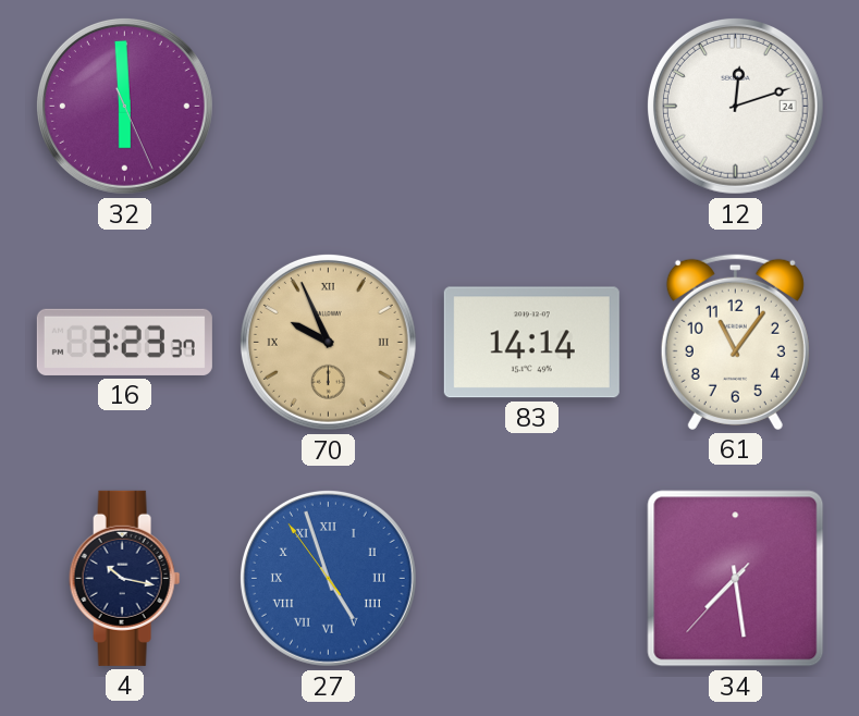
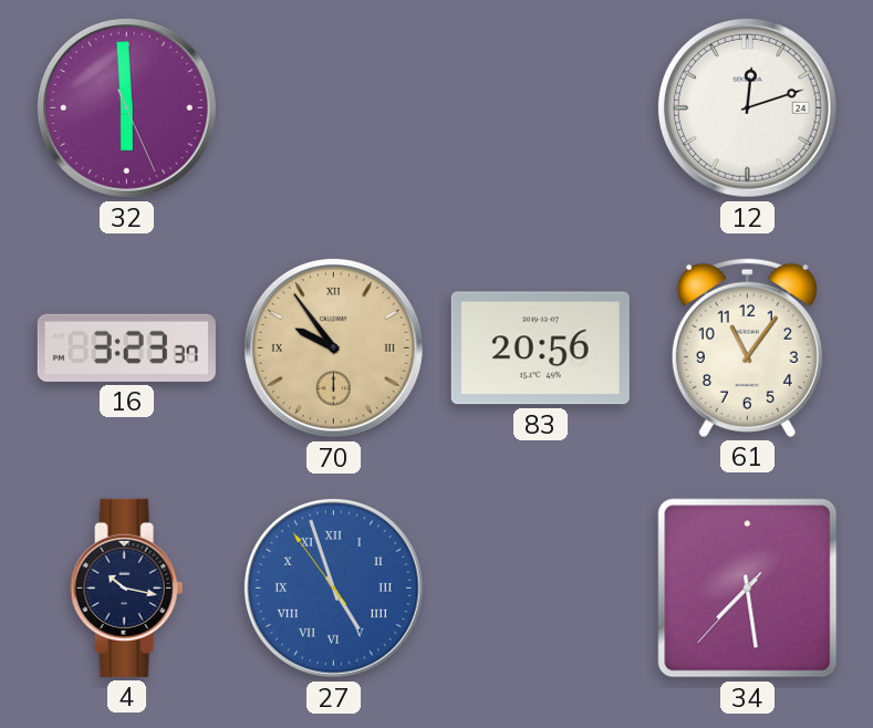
70: 9:56 -> 9:54 (333, 347)
83: 14:14 -> 20:56 (540, 349)
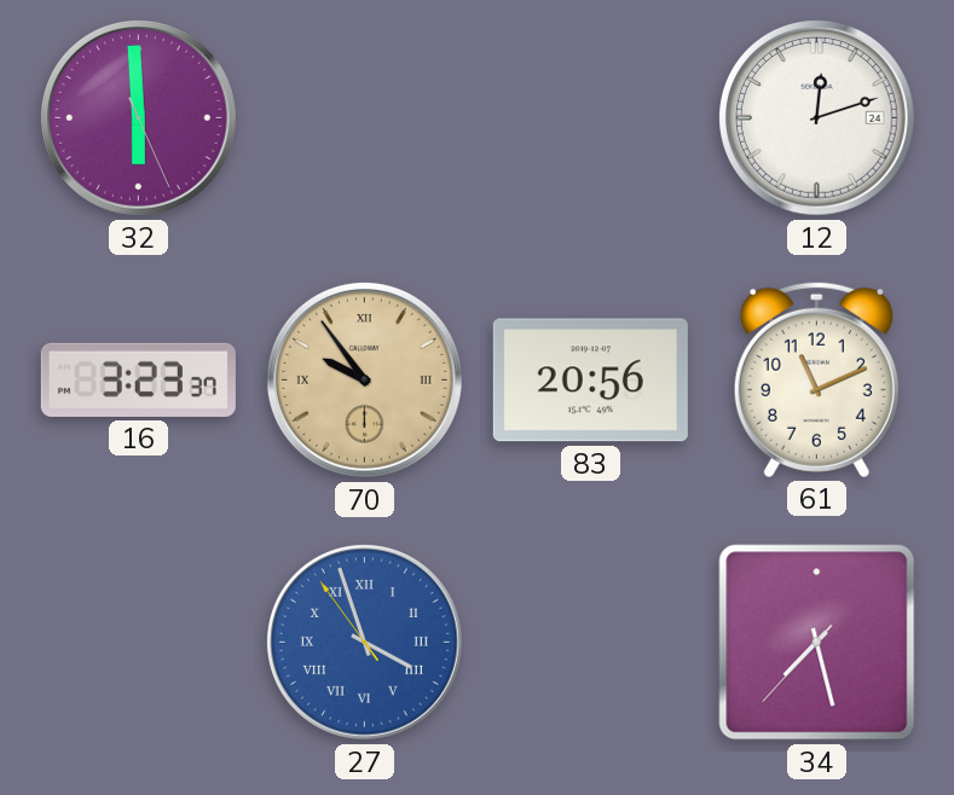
61: 11:06 -> 11:11 (816, 379)
4: 10:17 -> none (127, 587)
27: 4:56 -> 3:56 (364, 642)
34: 7:28 -> 7:27 (817, 643)
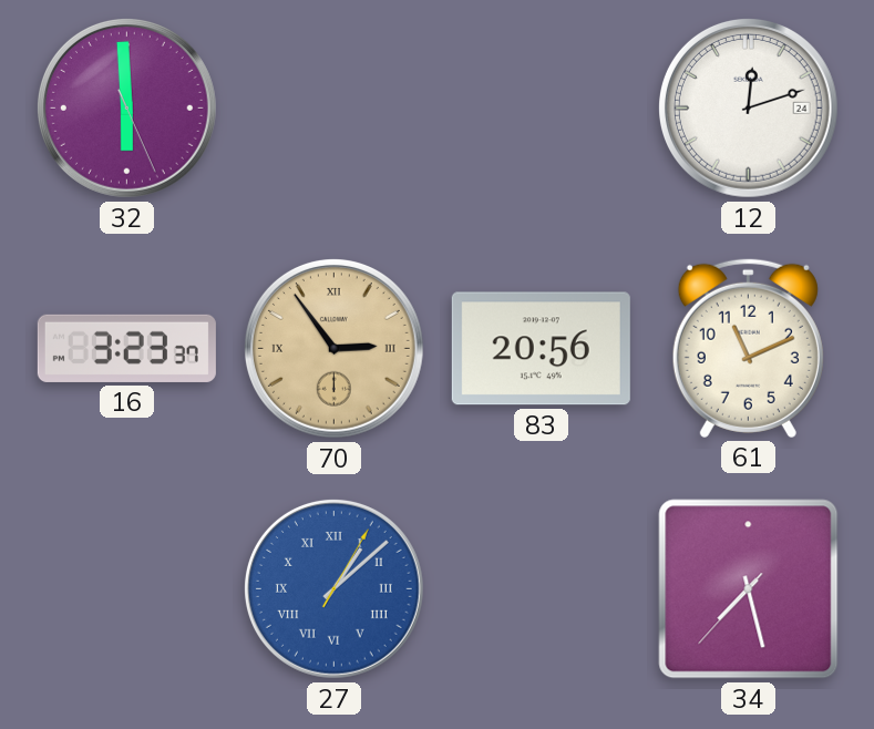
70: 9:54 -> 2:54 (333, 348)
27: 3:56 -> 1:08 (333, 588)
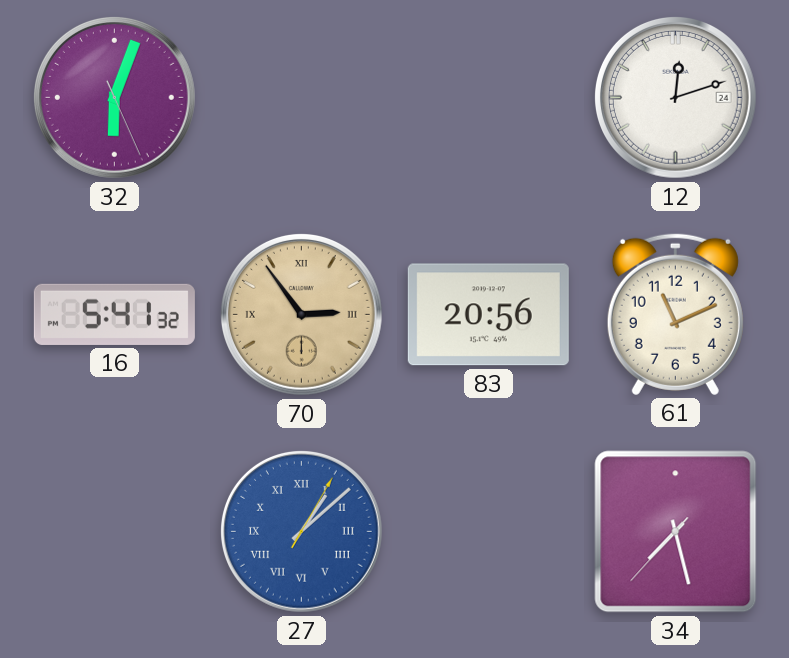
32: 5:59 -> 6:03 (114, 97)
16: 3:23 -> 5:41 (114, 314)
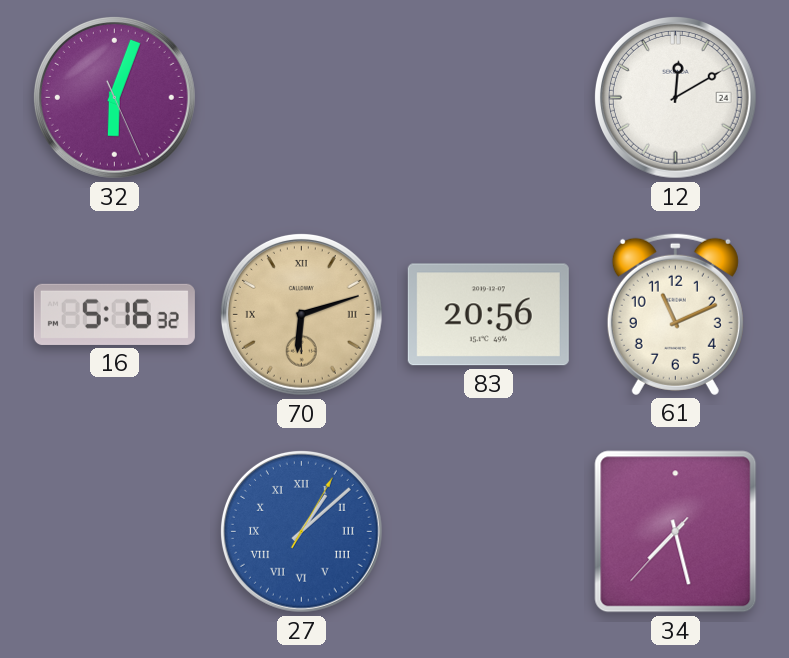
12: 12:12 -> 12:10 (675, 97)
16: 5:41 -> 5:16 (114, 314)
70: 2:54 -> 6:12 (301, 314)
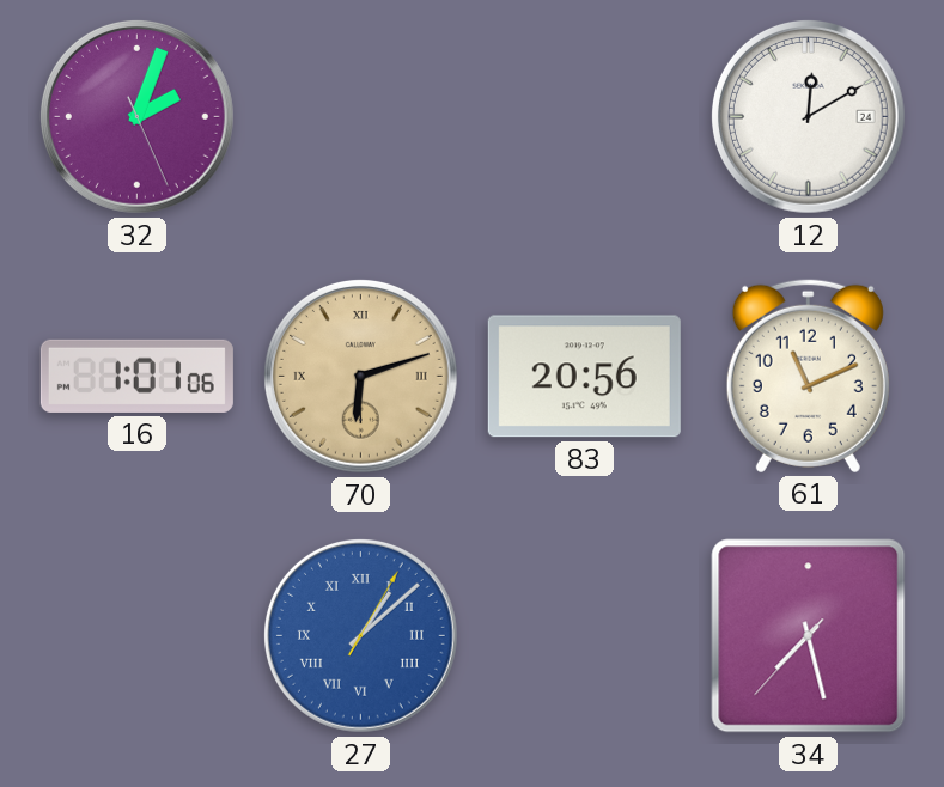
32: 6:03 -> 2:03 (136, 116)
16: 5:16 -> 1:01 (136, 376)
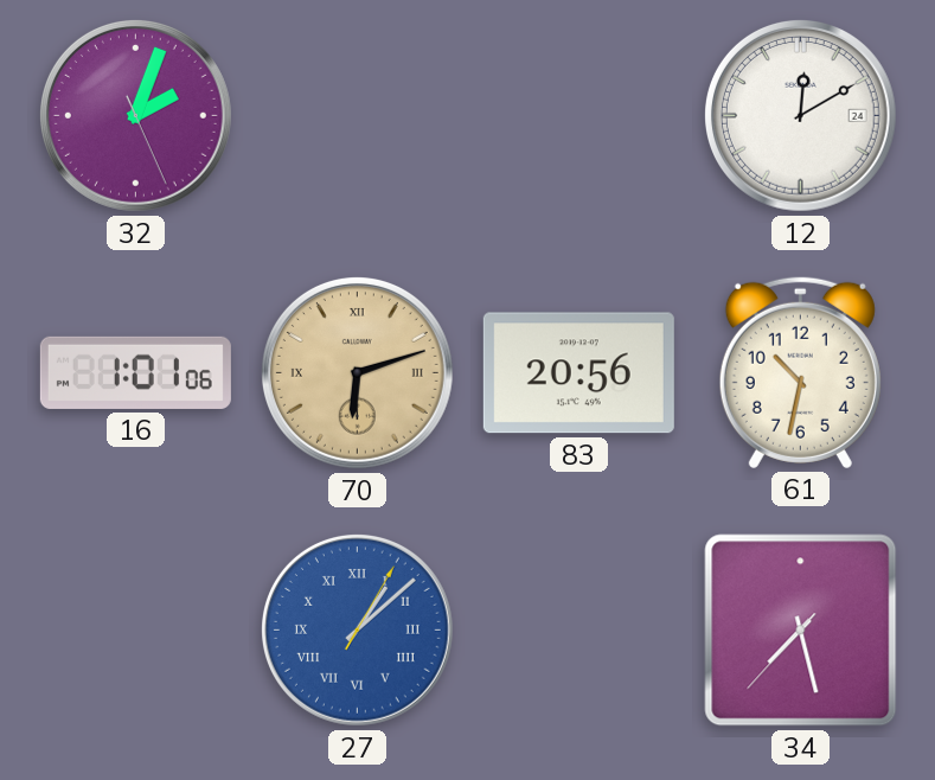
61: 11:11 -> 10:32 (800, 372)
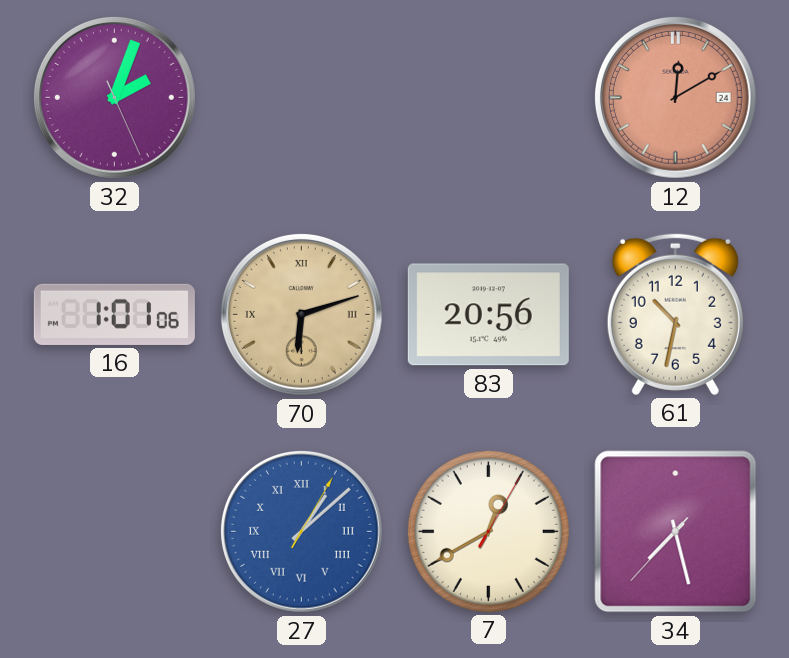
12 dial: white -> salmon (675, 97)
7: none -> 12:40 (488, 531)
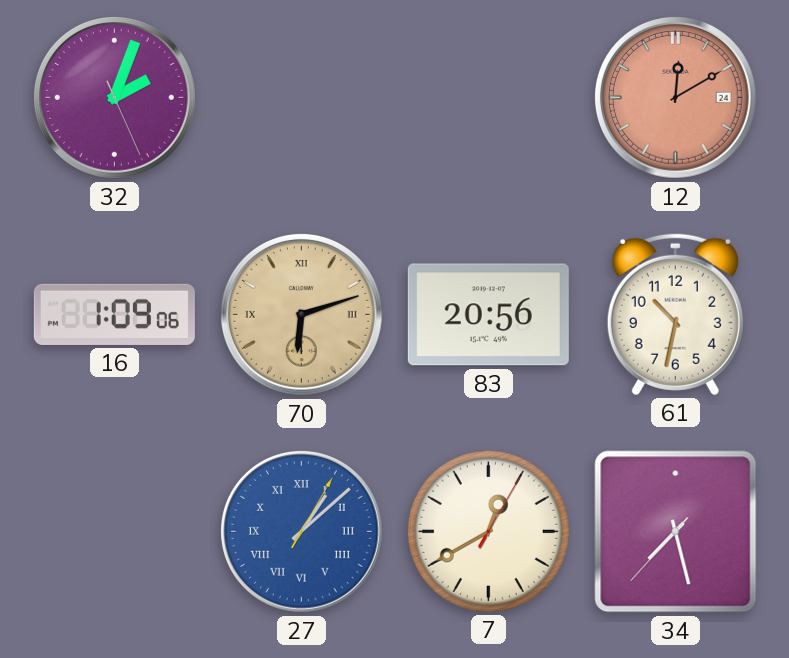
16: 1:01 -> 1:09 (114, 314)
